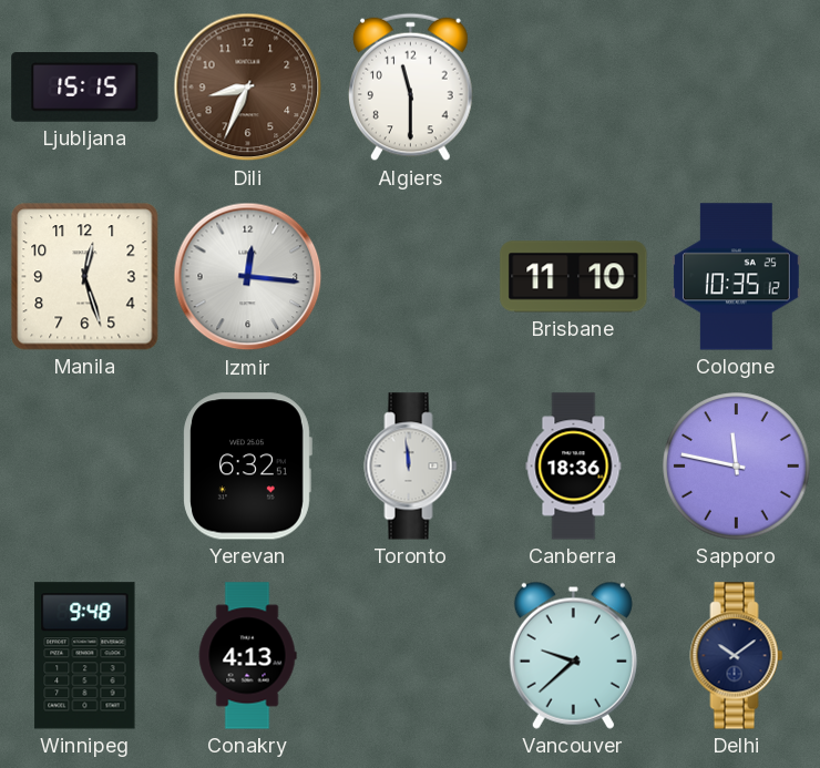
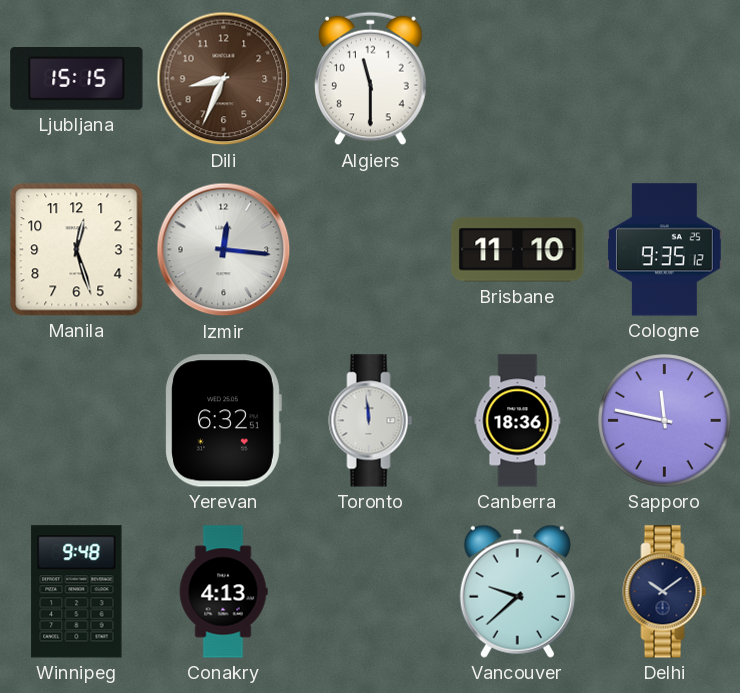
Cologne: 10:35 -> 9:35 (665, 250)
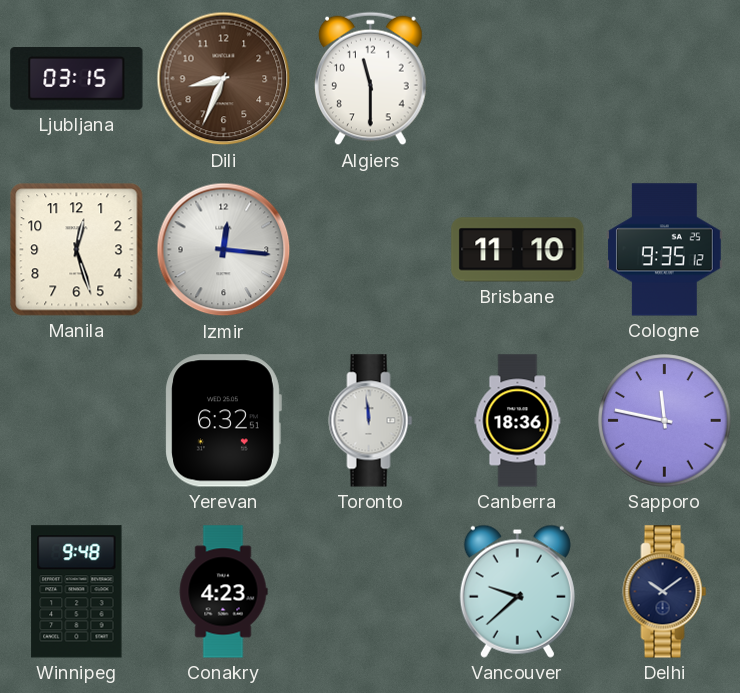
Ljubljana: 15:15 -> 03:15 (77, 79)
Conakry: 4:13 -> 4:23 (223, 592)
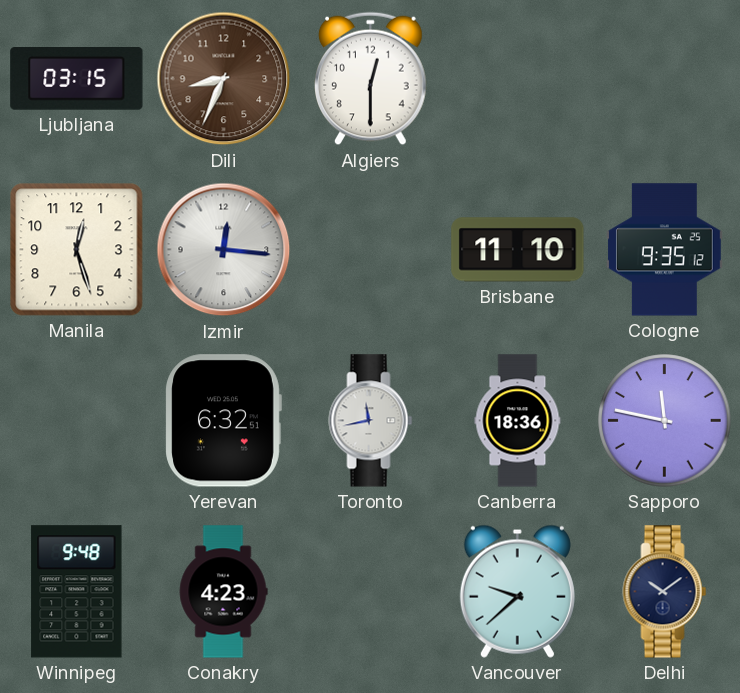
Algiers: 11:30 -> 12:30 (371, 79)
Toronto: 11:59 -> 11:43 (371, 421)
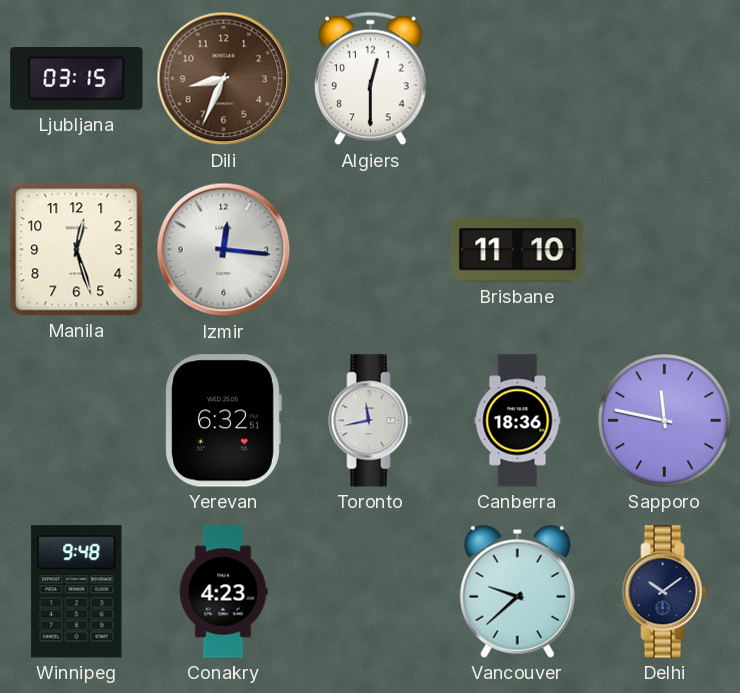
Cologne: 9:35 -> none (665, 250)
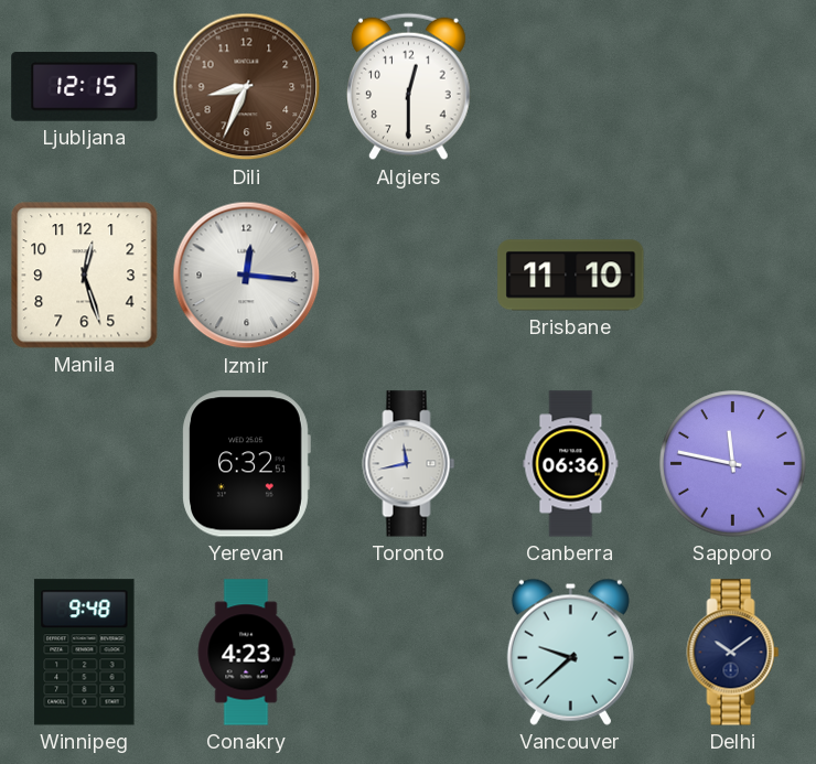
Ljubljana: 03:15 -> 12:15 (85, 87)
Canberra: 18:36 -> 06:36 (571, 464)
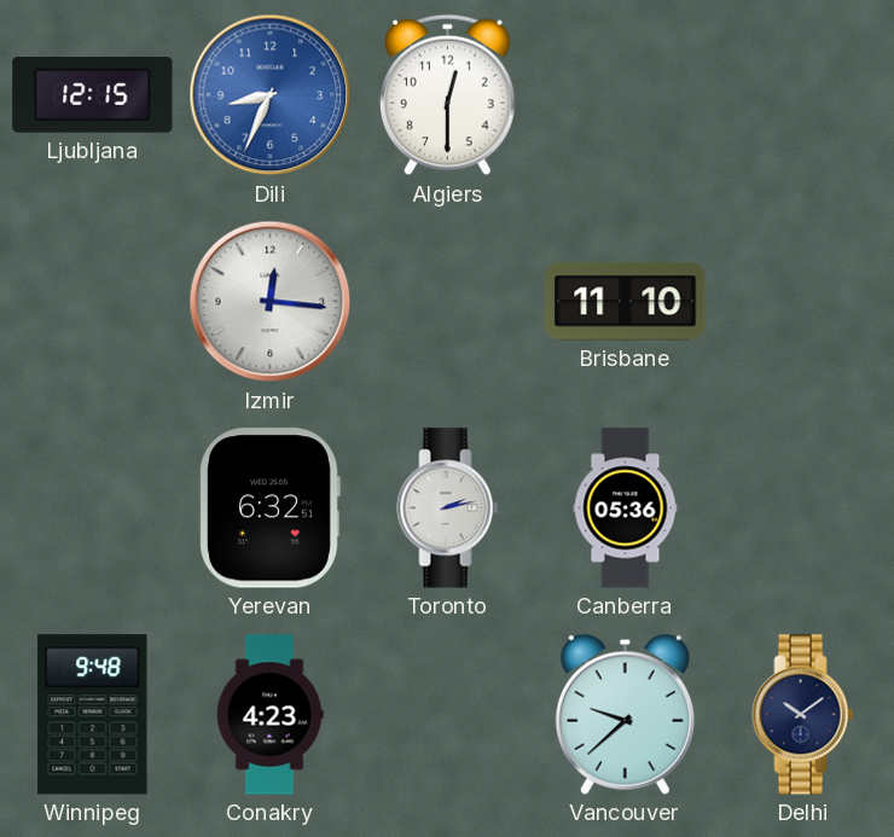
Dili dial: brown -> blue (271, 95)
Manila: 12:27 -> none (85, 276)
Toronto: 11:43 -> 2:13 (448, 508)
Canberra: 06:36 -> 05:36 (626, 508)
Sapporo: 11:47 -> none (733, 464)
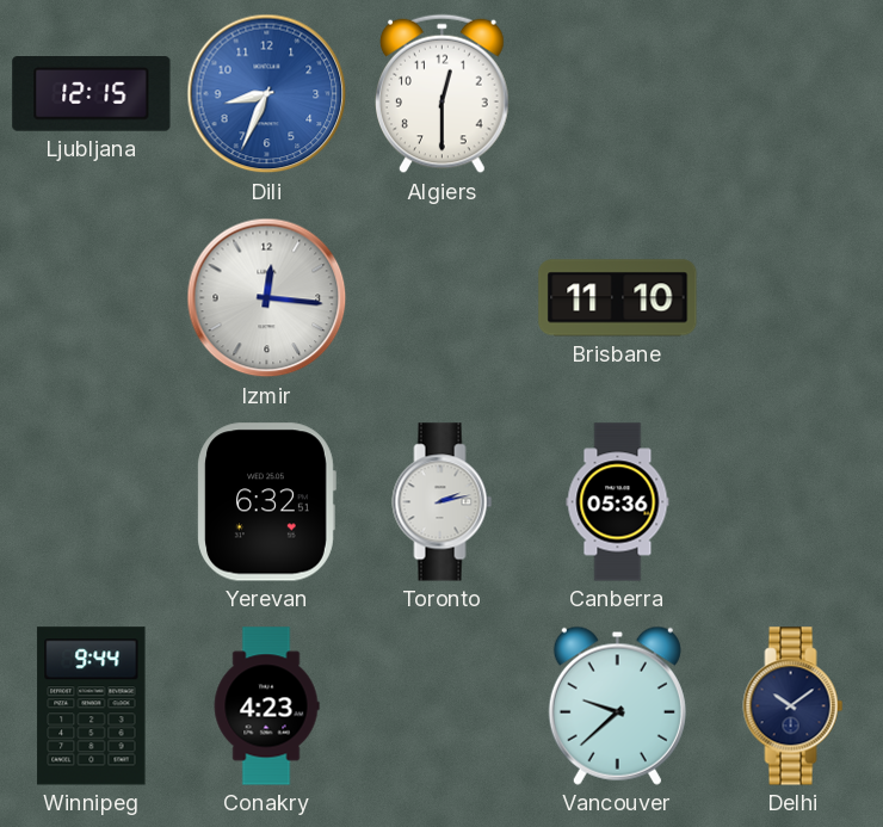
Winnipeg: 9:48 -> 9:44 (92, 706)
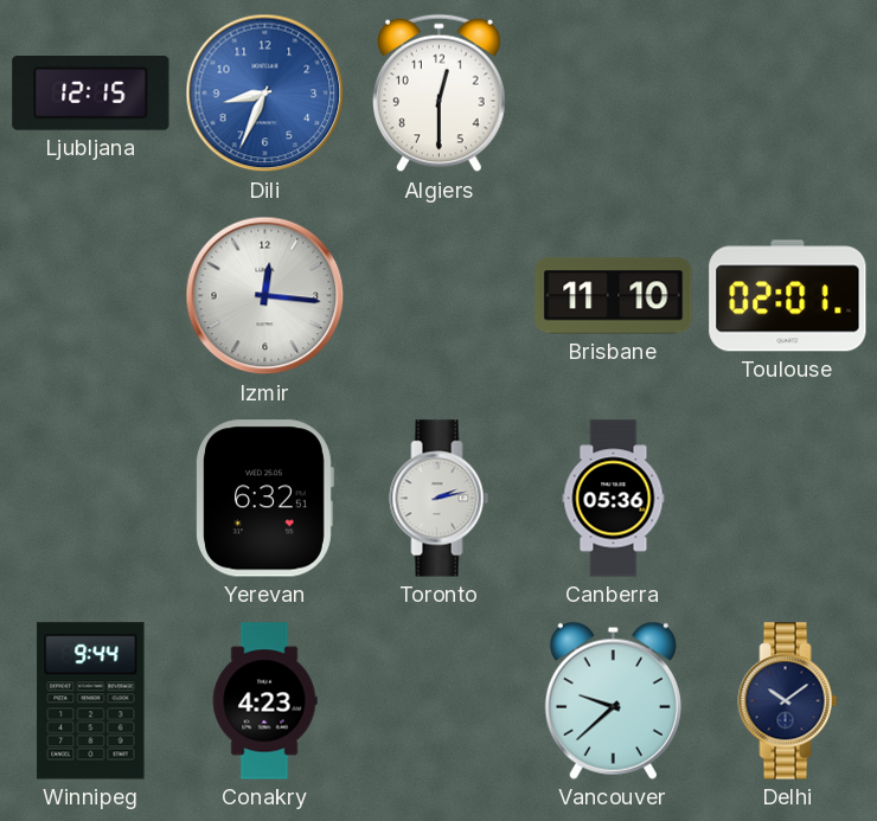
Toulouse: none -> 02:01 (788, 296)
